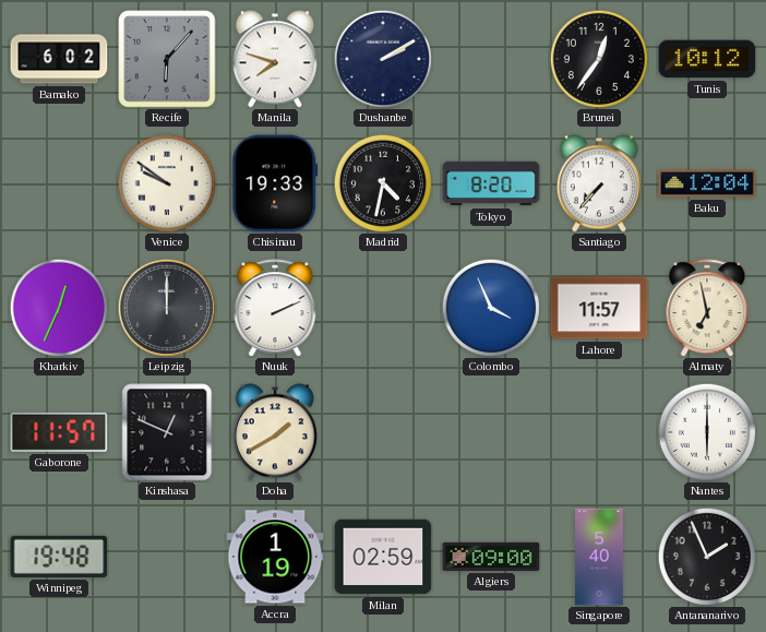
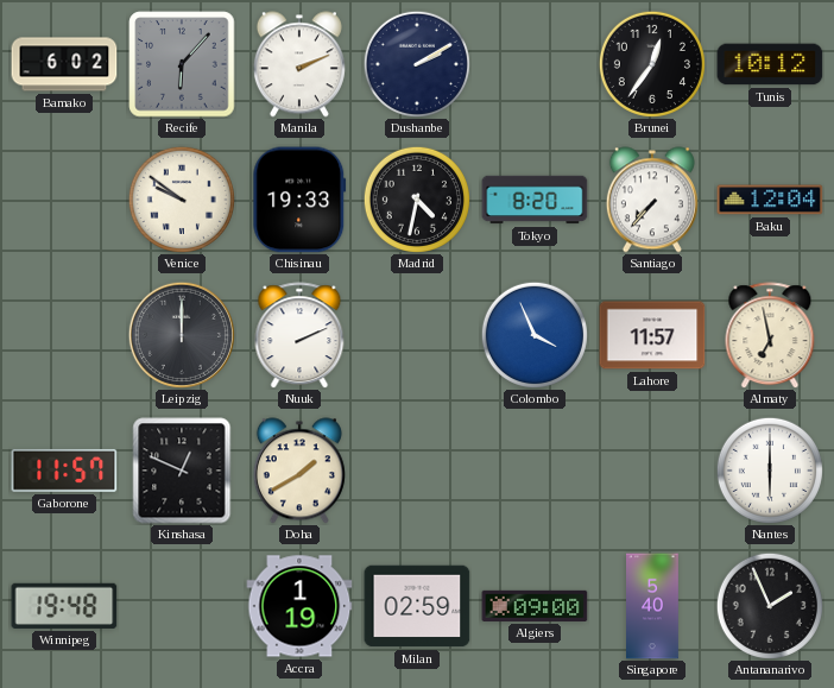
Manila: 7:48 -> 2:11 (299, 64)
Kharkiv: 12:34 -> none (59, 308)
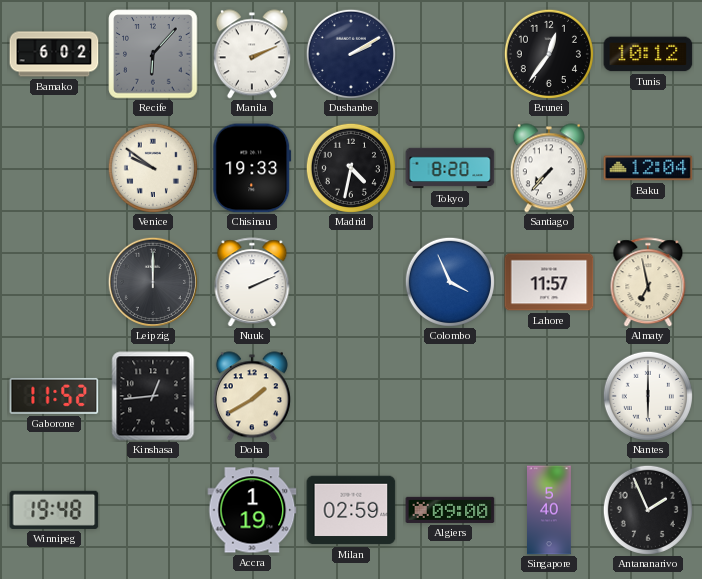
Gaborone: 11:57 -> 11:52 (54, 396)
Kinshasa: 12:49 -> 12:44 (153, 396)
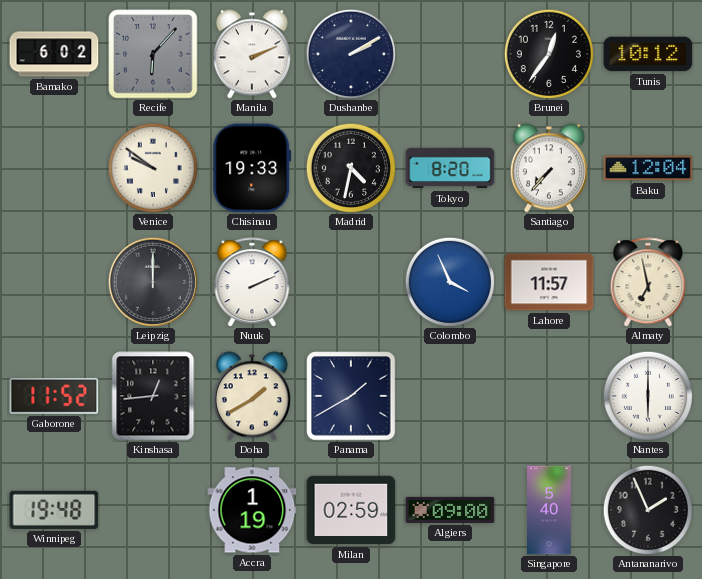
Panama: none -> 1:40 (351, 396)
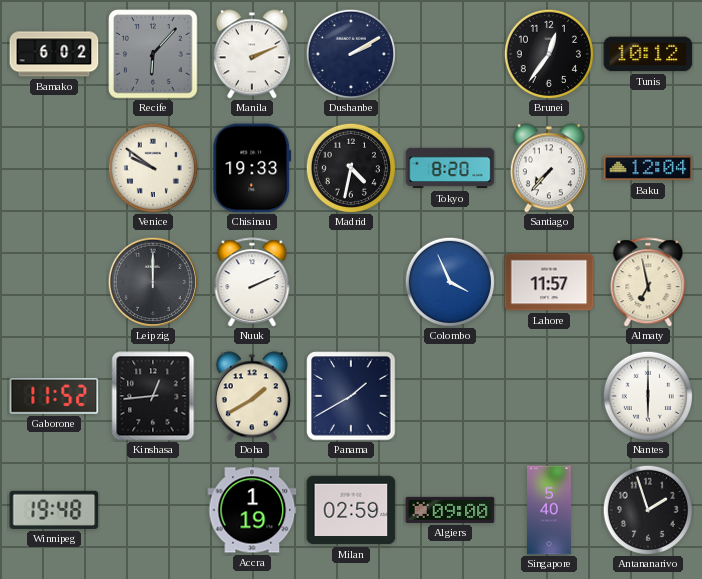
Antananarivo: 1:56 -> 1:57 (648, 510)
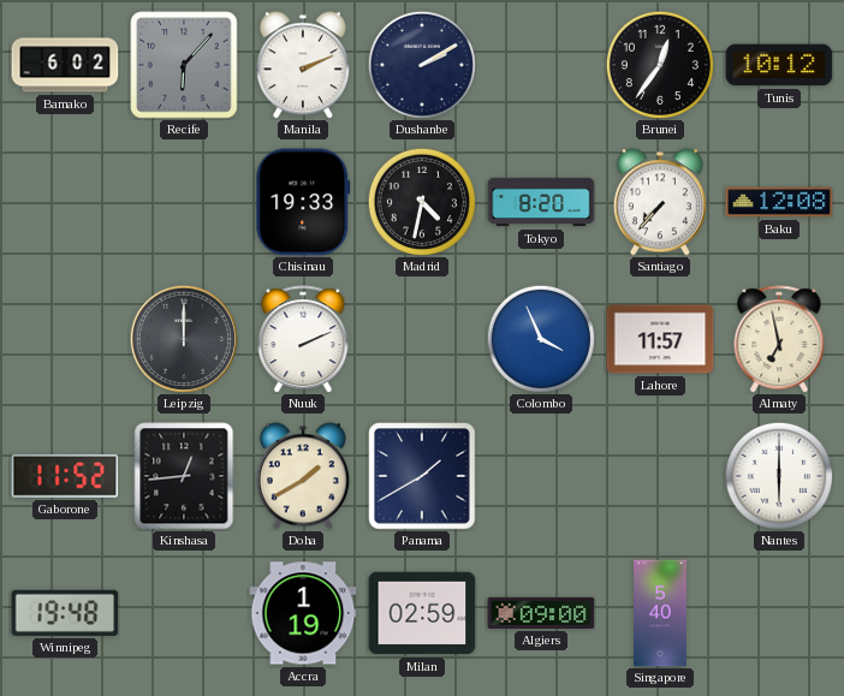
Venice: 9:51 -> none (153, 168)
Baku: 12:04 -> 12:08 (779, 202)
Antananarivo: 1:57 -> none (648, 510)
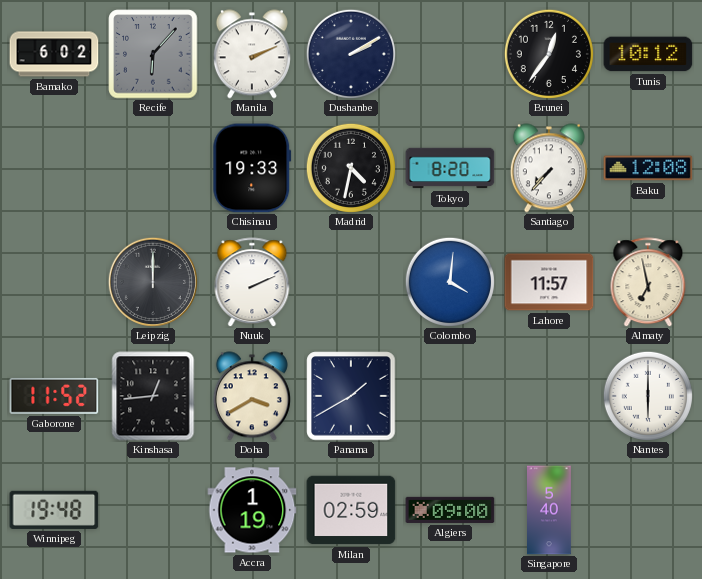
Colombo: 3:56 -> 4:01 (450, 282)
Doha: 1:40 -> 3:40 (252, 396)
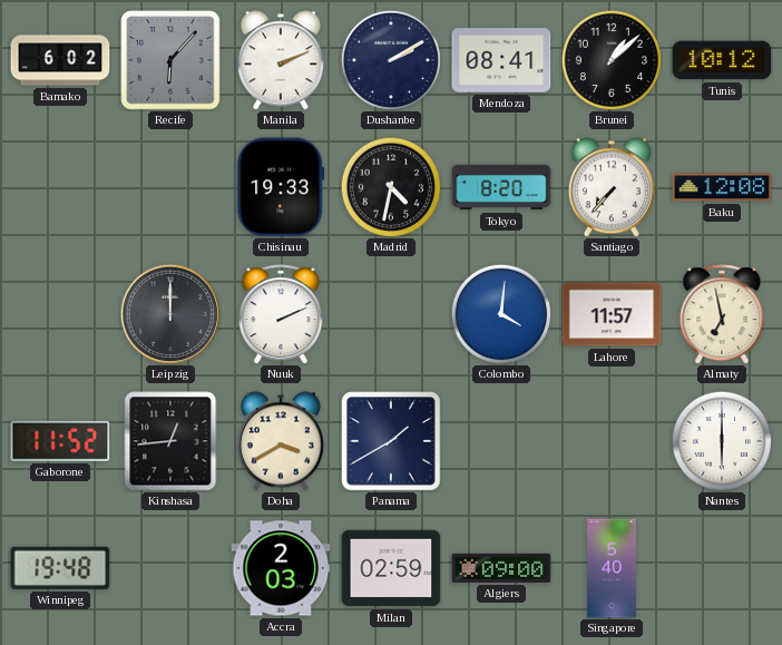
Mendoza: none -> 08:41 (501, 60)
Brunei: 12:36 -> 1:08 (612, 60)
Accra: 1:19 -> 2:03 (281, 568)
